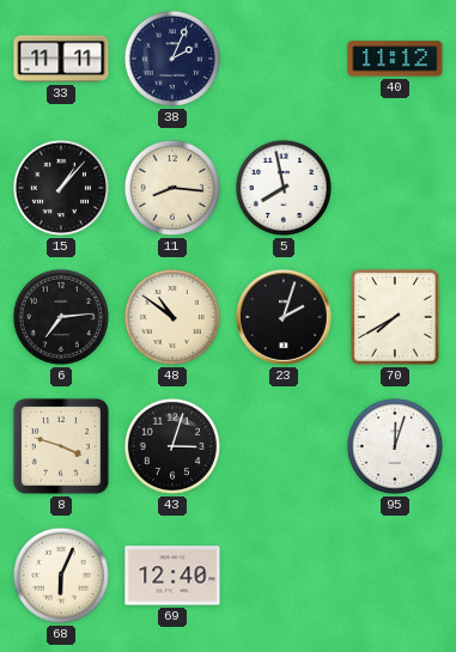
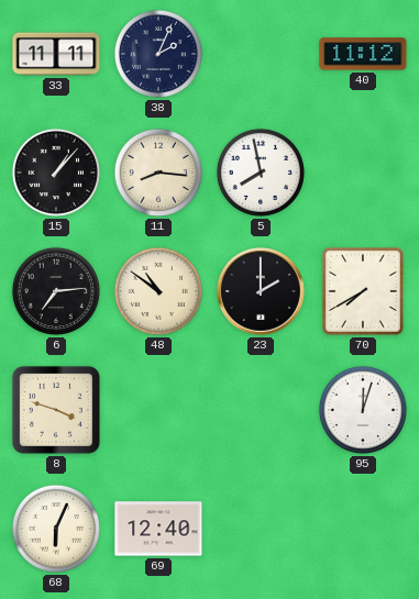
23: 2:03 -> 2:00 (261, 291)
43: 3:03 -> none (172, 446)
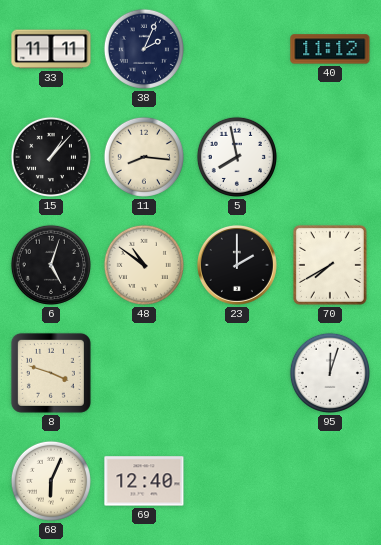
6: 7:14 -> 5:03 (51, 265)
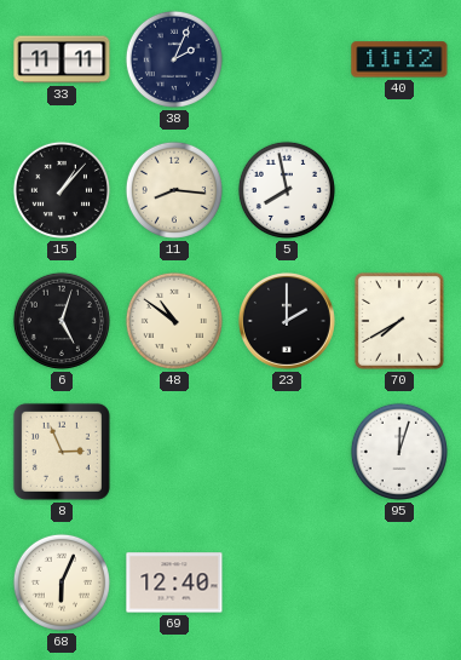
8: 3:48 -> 2:56 (62, 452)
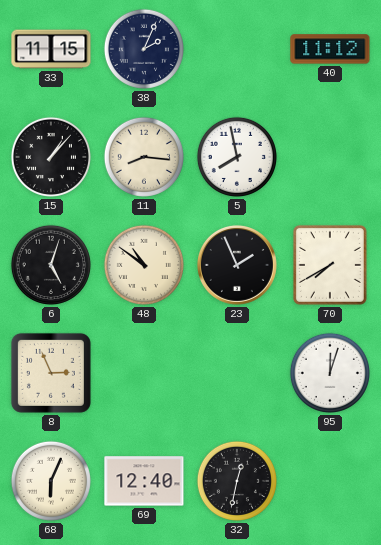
33: 11:11 -> 11:15 (51, 49)
23: 2:00 -> 1:56 (237, 265)
32: none -> 12:32 (237, 481)
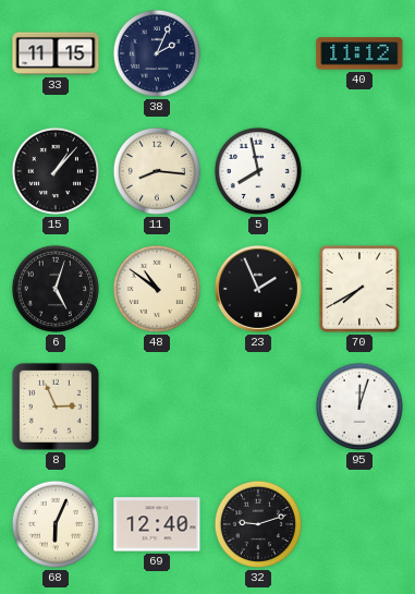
32: 12:32 -> 9:12 (258, 524)
